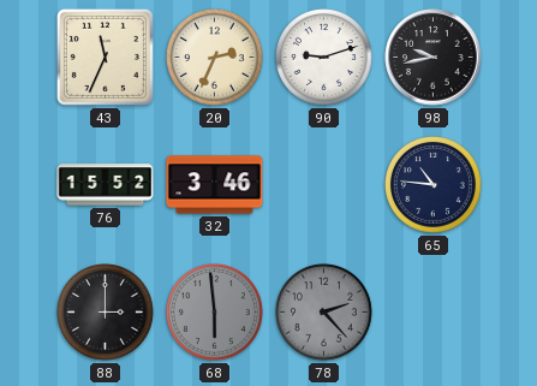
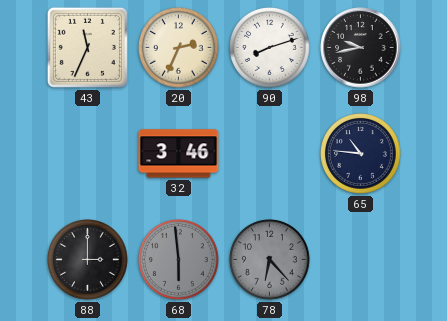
90: 9:12 -> 8:12 (270, 48)
76: 15:52 -> none (106, 185)
78: 2:23 -> 6:23 (270, 260)
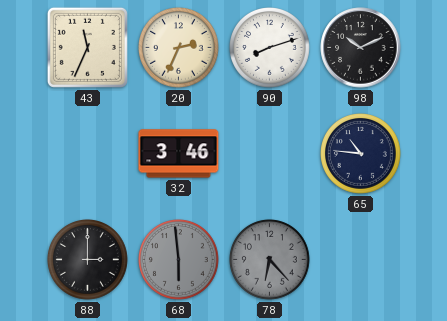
98: 9:43 -> 10:11 (361, 48)
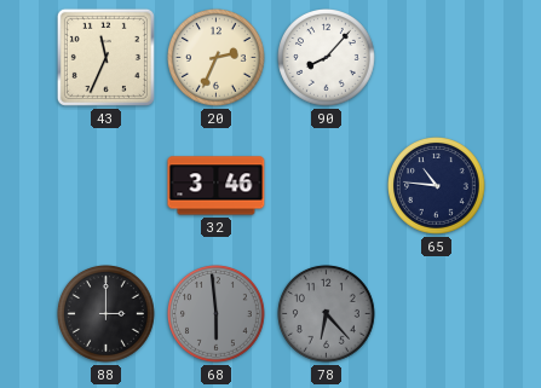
90: 8:12 -> 8:07 (327, 58)
98: 10:11 -> none (361, 48)
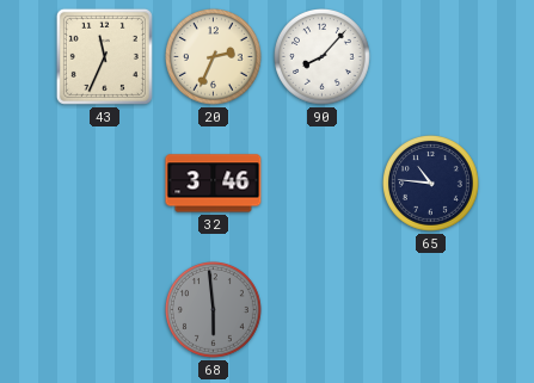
88: 3:00 -> none (107, 314)
78: 6:23 -> none (327, 314)
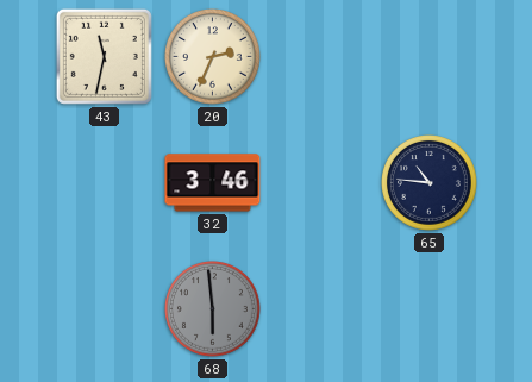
43: 11:34 -> 11:32 (104, 56)
90: 8:07 -> none (323, 57)
